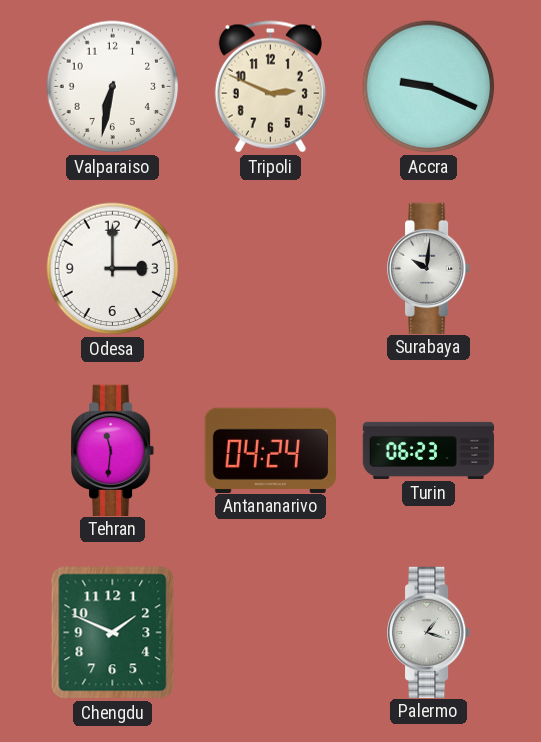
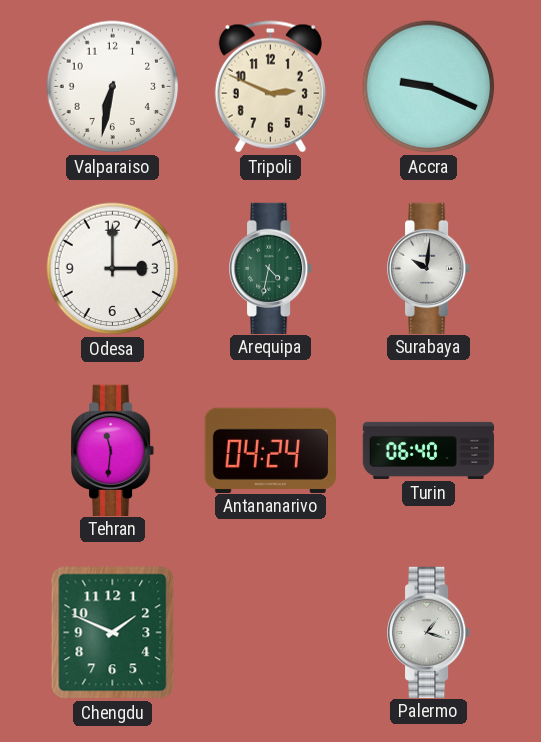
Arequipa: none -> 4:32 (272, 268)
Turin: 06:23 -> 06:40 (429, 450)
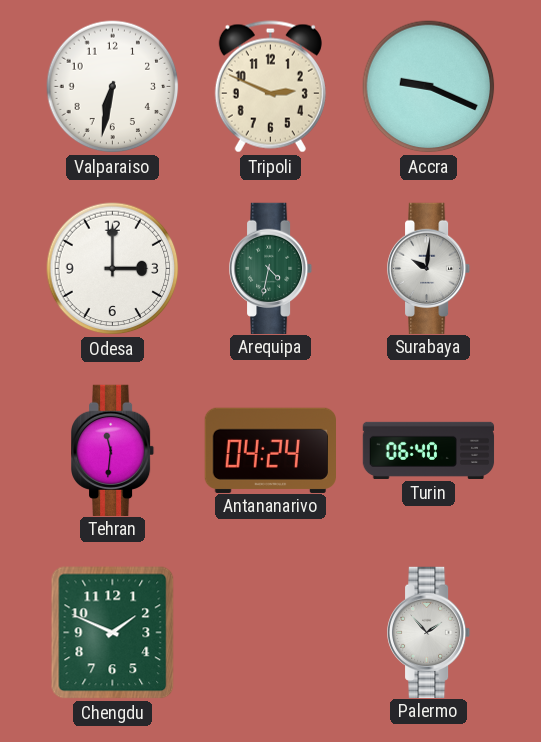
Palermo: 1:18 -> 1:53 (430, 632)
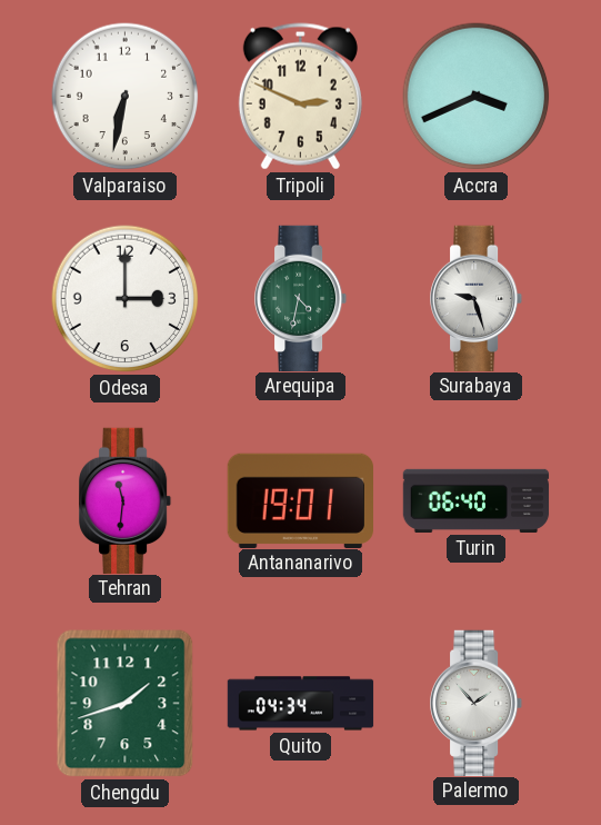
Accra: 9:19 -> 3:41 (477, 97)
Surabaya: 10:01 -> 9:27 (478, 298)
Antananarivo: 04:24 -> 19:01 (300, 500)
Chengdu: 1:49 -> 1:42 (126, 704)
Quito: none -> 04:34 (301, 704)
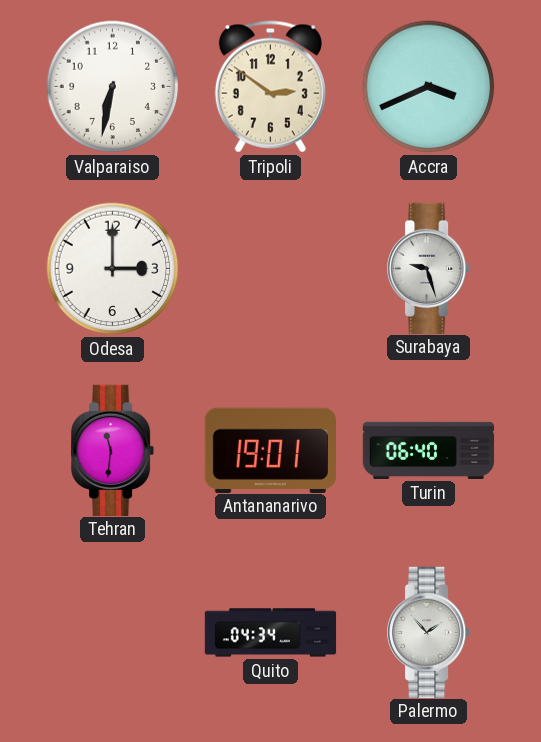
Tripoli: 2:49 -> 2:51 (270, 87)
Arequipa: 4:32 -> none (302, 298)
Chengdu: 1:42 -> none (126, 704)
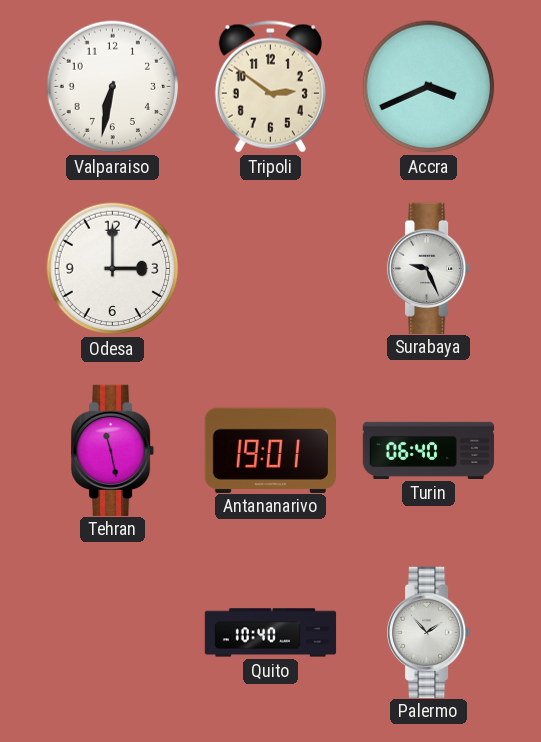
Surabaya: 9:27 -> 9:26 (430, 268)
Tehran: 11:31 -> 11:28 (114, 450)
Quito: 04:34 -> 10:40 (271, 633)
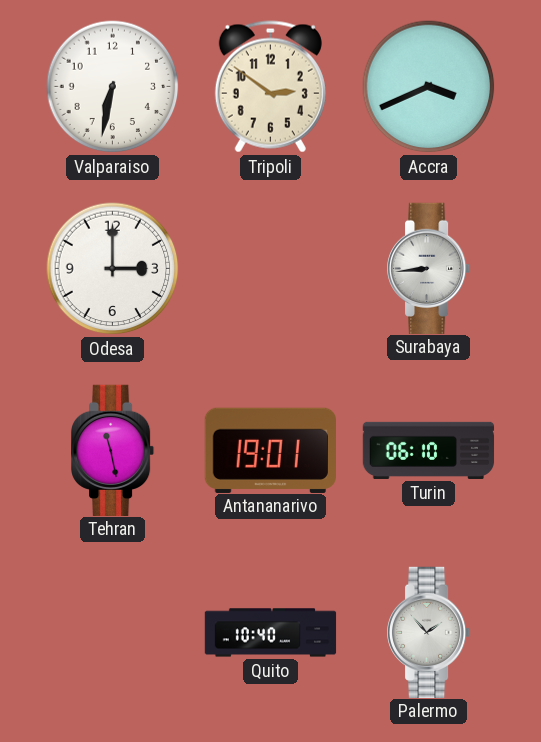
Surabaya: 9:26 -> 8:44 (430, 268)
Turin: 06:40 -> 06:10 (429, 450)
